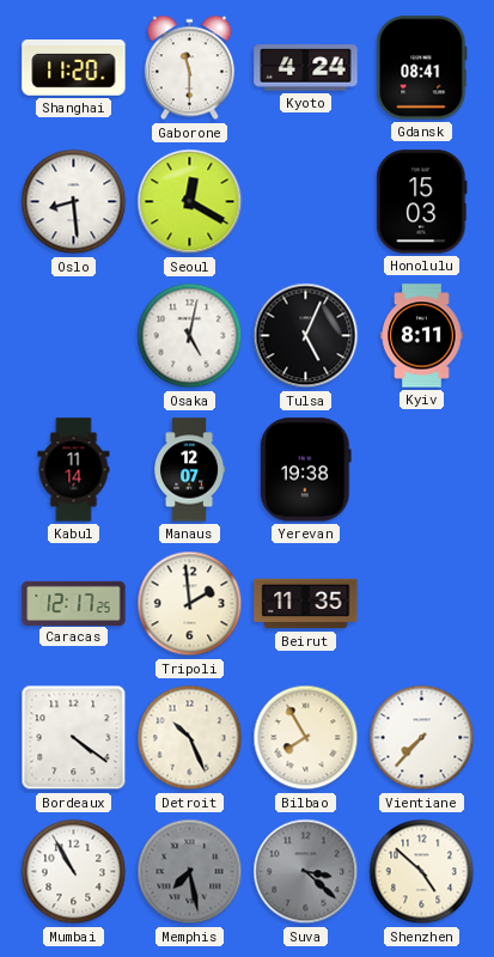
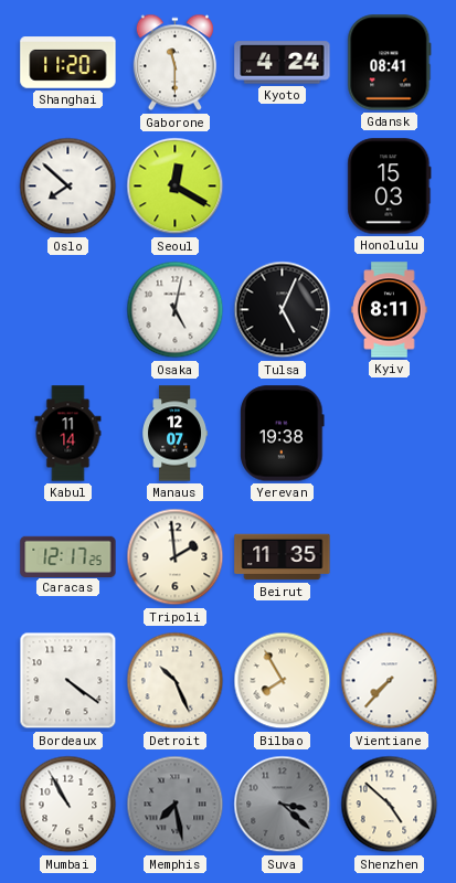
Oslo: 8:29 -> 7:52 (68, 187)
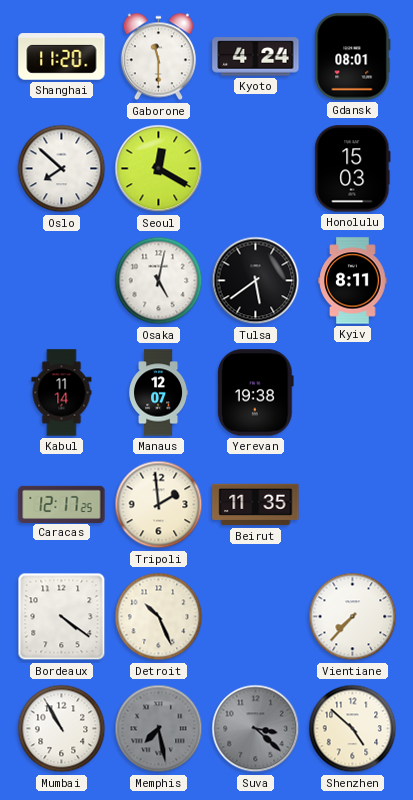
Gdansk: 08:41 -> 08:01 (353, 57)
Tulsa: 5:04 -> 5:39 (256, 281)
Bilbao: 7:55 -> none (283, 681)
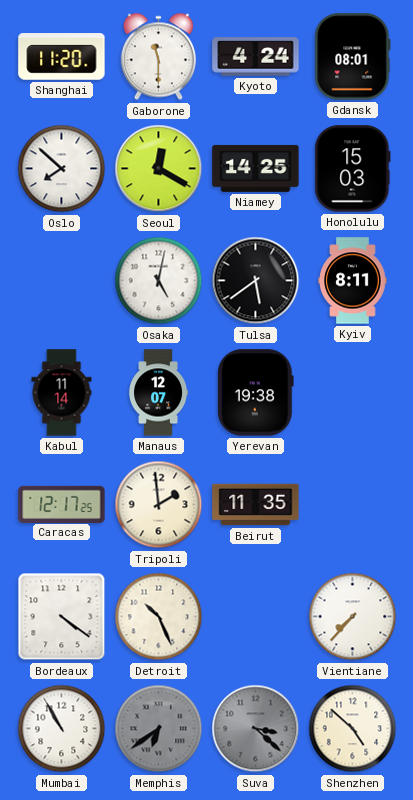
Niamey: none -> 14:25 (256, 168)
Memphis: 7:28 -> 6:39 (159, 729)
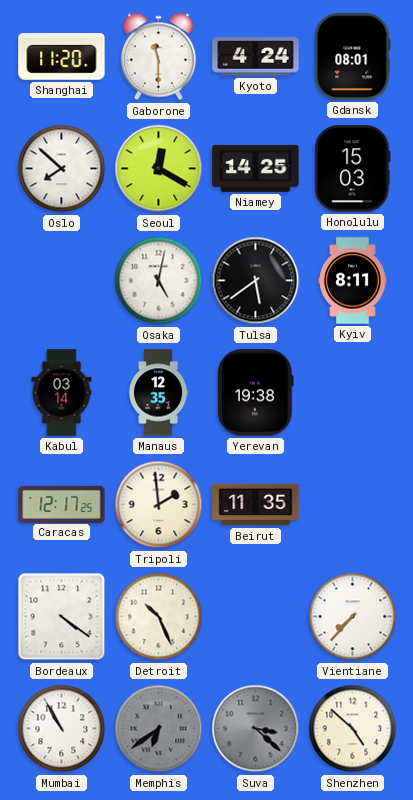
Kabul: 11:14 -> 03:14 (62, 393)
Manaus: 12:07 -> 12:35 (159, 393)
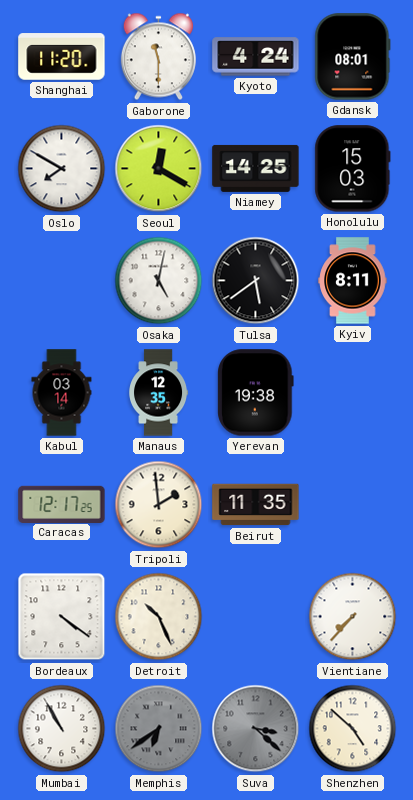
Oslo: 7:52 -> 7:50 (62, 169)
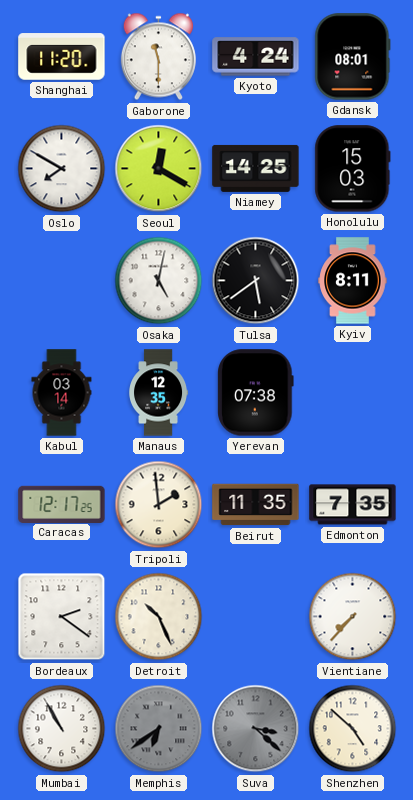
Yerevan: 19:38 -> 07:38 (256, 393)
Edmonton: none -> 7:35 (353, 505)
Bordeaux: 4:21 -> 2:21 (62, 617)
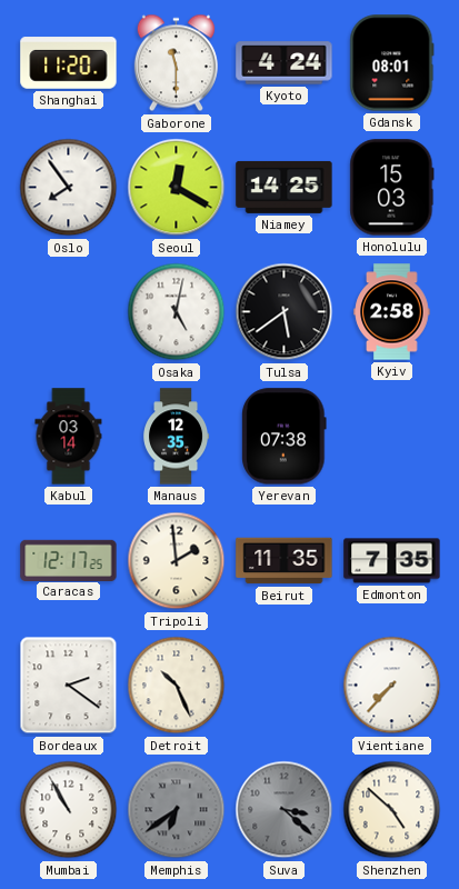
Oslo: 7:50 -> 7:54 (69, 188)
Kyiv: 8:11 -> 2:58 (392, 312)
